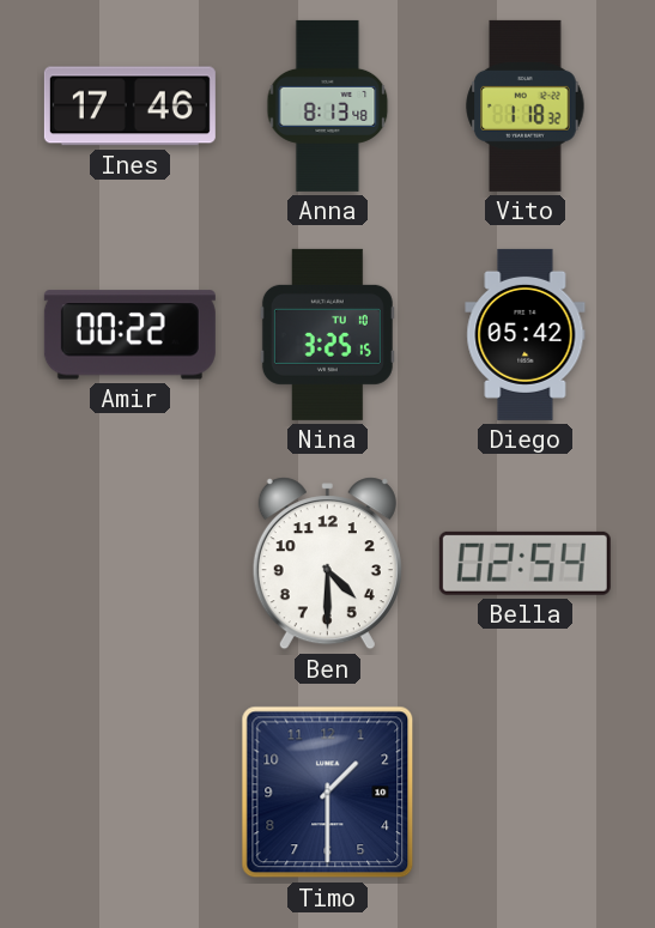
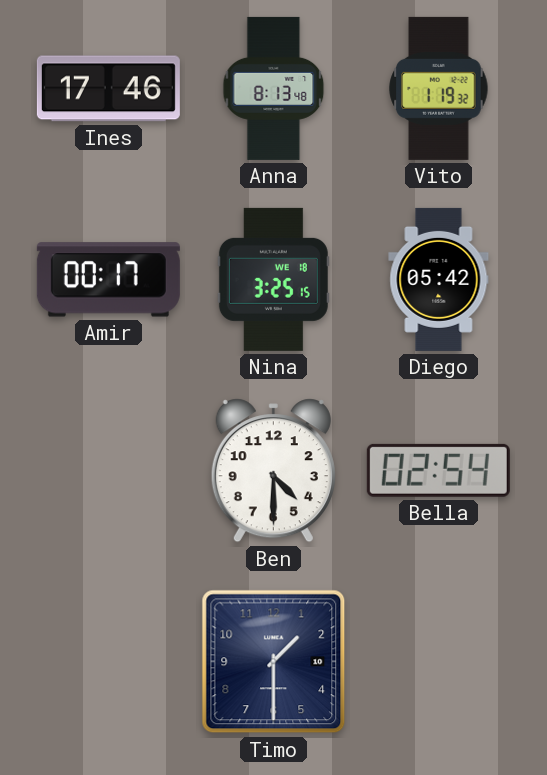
Vito: 1:18 -> 1:19 (439, 88)
Amir: 00:22 -> 00:17 (108, 280)
Nina date: TU 10 -> WE 18 (273, 279)
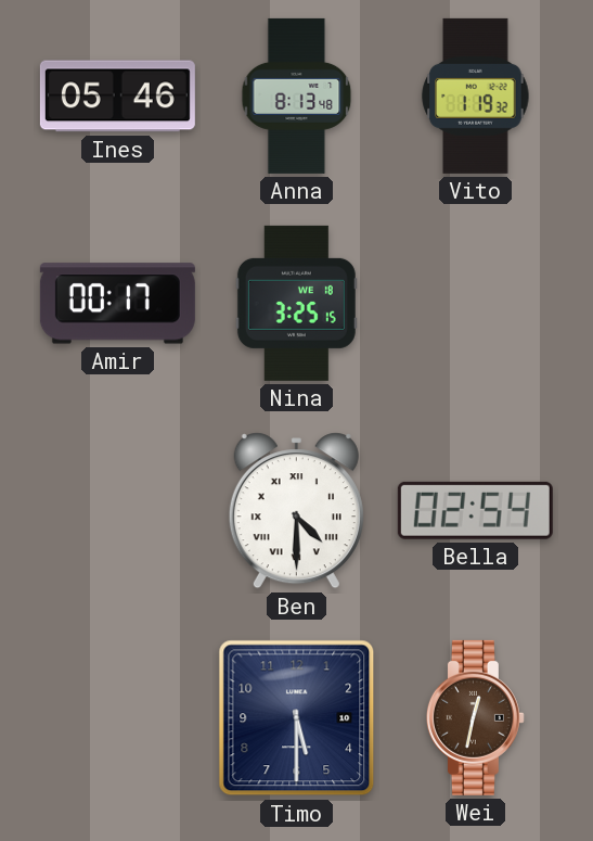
Ines: 17:46 -> 05:46 (117, 97)
Diego: 05:42 -> none (439, 279)
Ben numerals: Arabic -> Roman (296, 511)
Timo: 1:30 -> 5:30 (297, 718)
Wei: none -> 12:32 (475, 717)
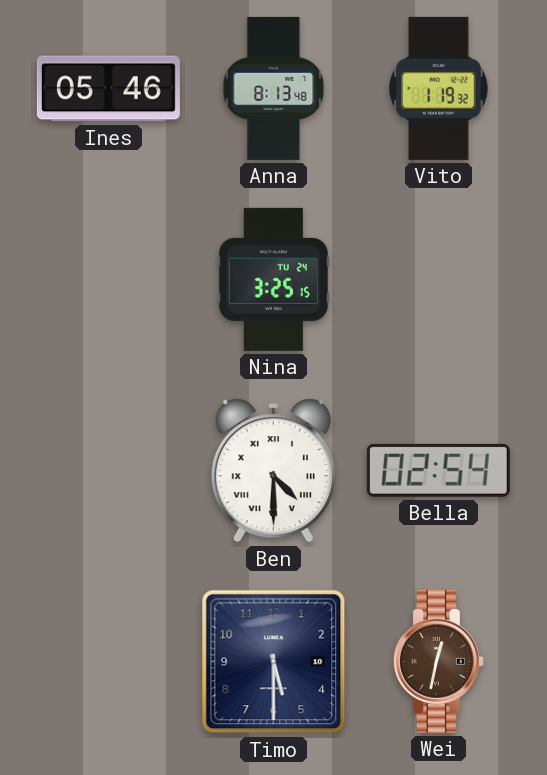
Amir: 00:17 -> none (117, 304)
Nina date: WE 18 -> TU 24 (273, 279)
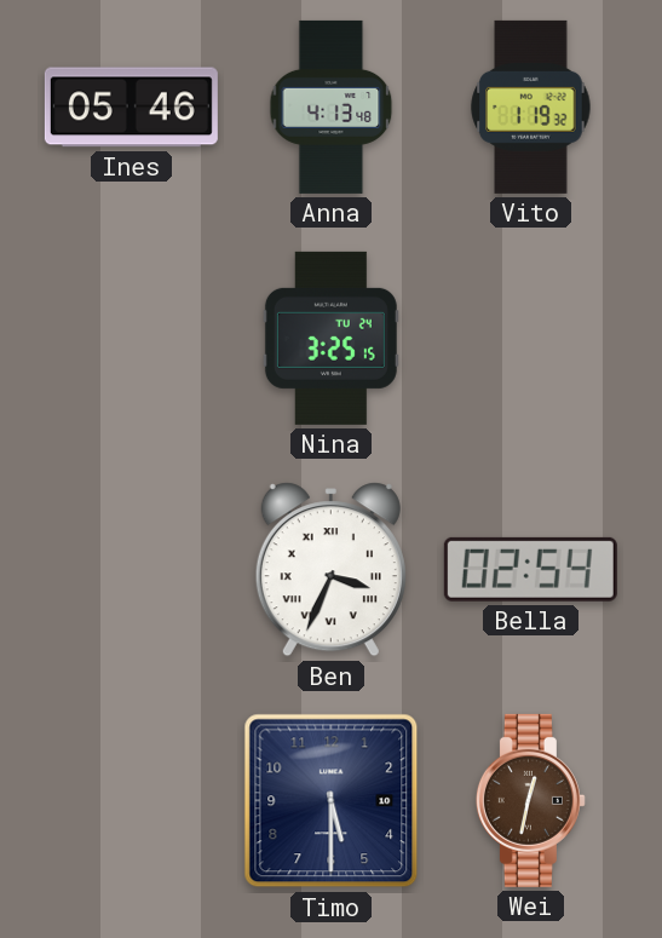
Anna: 8:13 -> 4:13 (332, 107)
Ben: 4:30 -> 3:34 (330, 570)
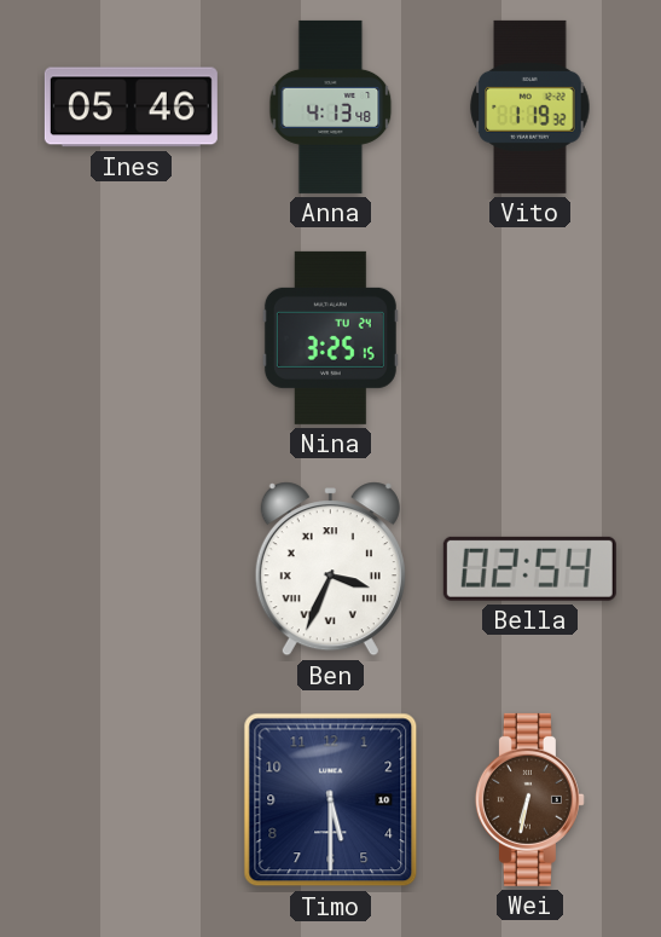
Wei: 12:32 -> 6:32 (529, 799)
